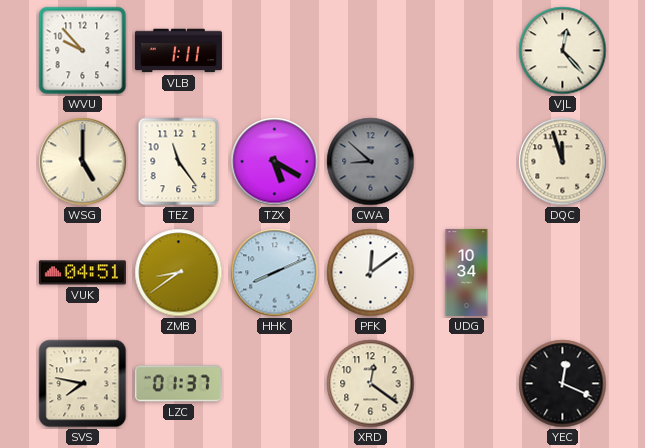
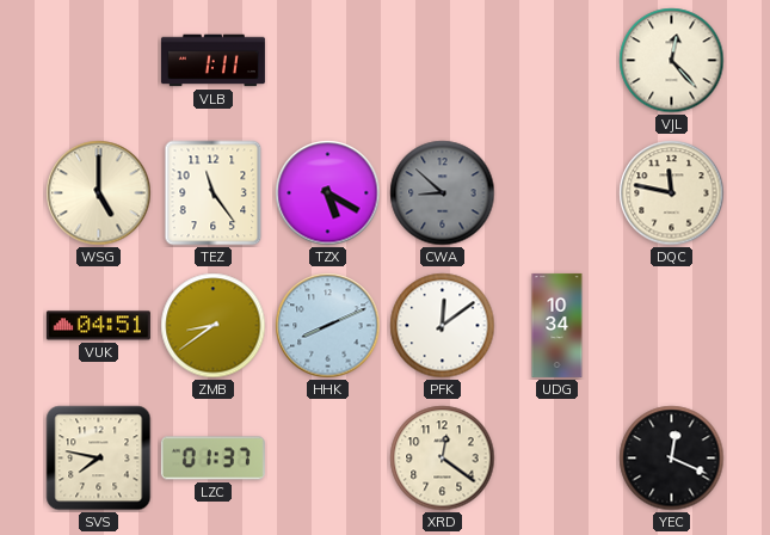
WVU: 9:53 -> none (83, 51)
DQC: 11:57 -> 11:47 (672, 193)
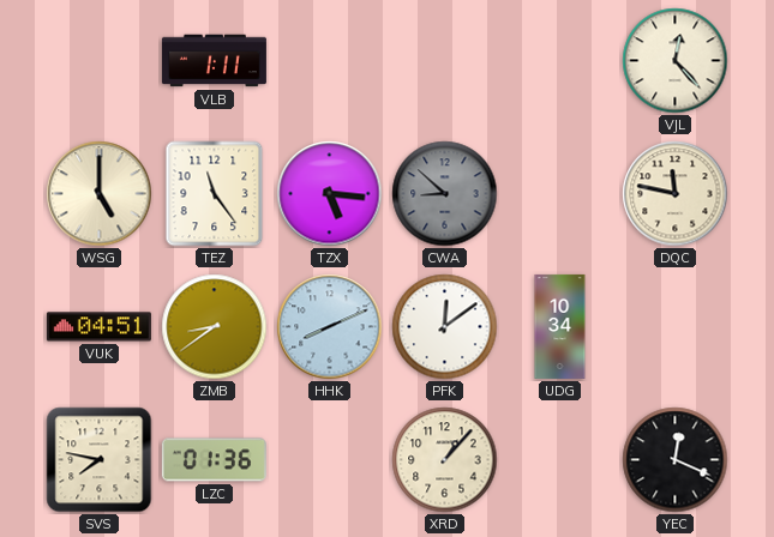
TZX: 5:20 -> 5:16 (330, 194)
LZC: 01:37 -> 01:36 (214, 460)
XRD: 12:21 -> 1:07 (445, 460)
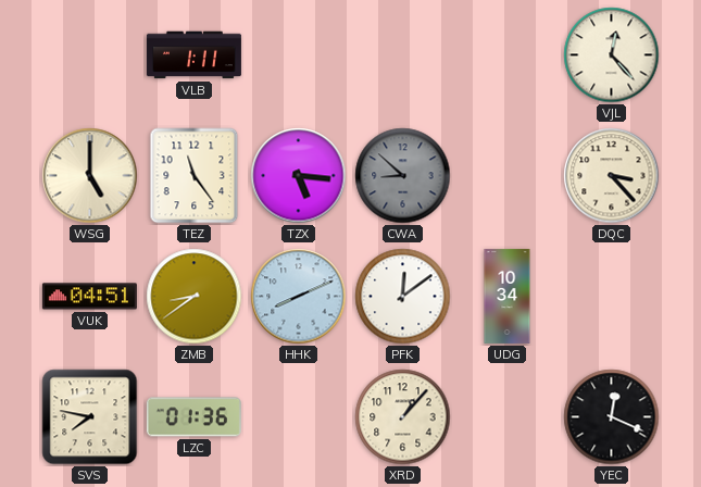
DQC: 11:47 -> 3:23 (612, 176)
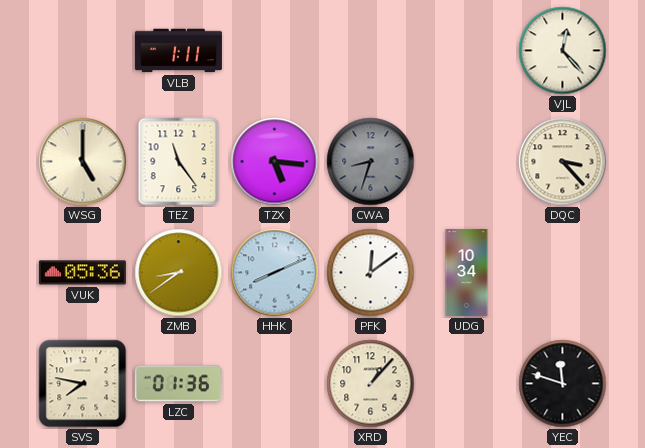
CWA: 8:52 -> 8:33 (371, 162)
VUK: 04:51 -> 05:36 (82, 273)
YEC: 12:19 -> 11:48 (563, 384)
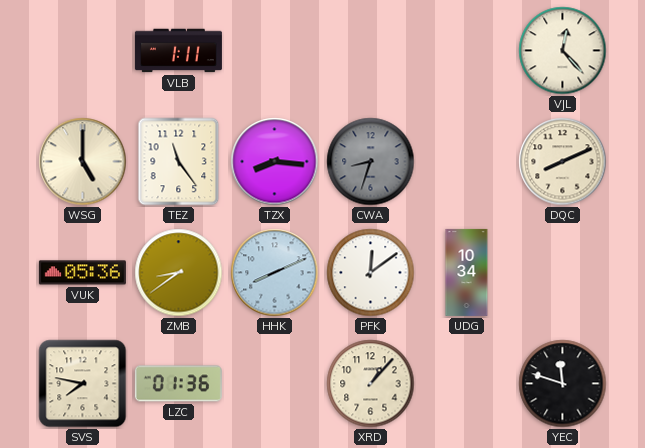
TZX: 5:16 -> 8:16 (275, 162)
DQC: 3:23 -> 8:11 (563, 162)
